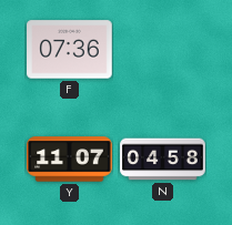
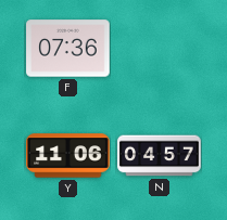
Y: 11:07 -> 11:06 (68, 156)
N: 04:58 -> 04:57 (160, 156)
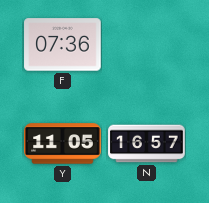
Y: 11:06 -> 11:05 (63, 144)
N: 04:57 -> 16:57 (147, 144)
